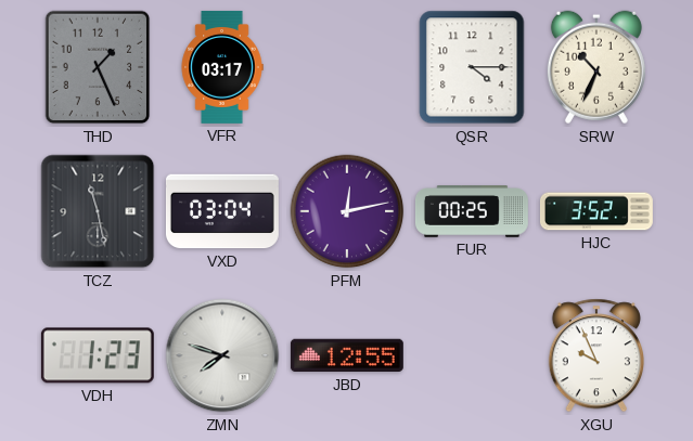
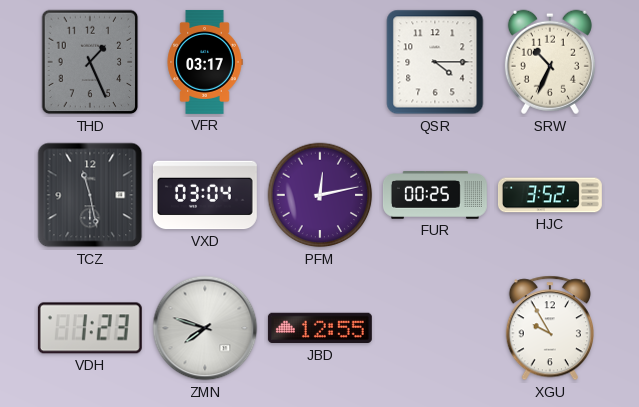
XGU: 9:56 -> 9:55 (550, 328)
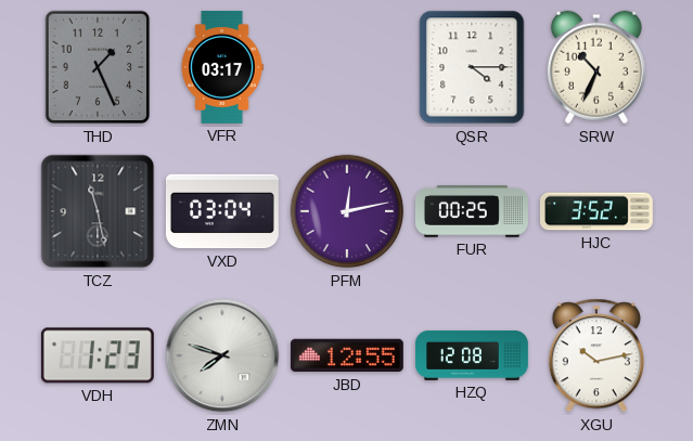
HZQ: none -> 12:08 (472, 355)
XGU: 9:55 -> 10:13 (596, 355)
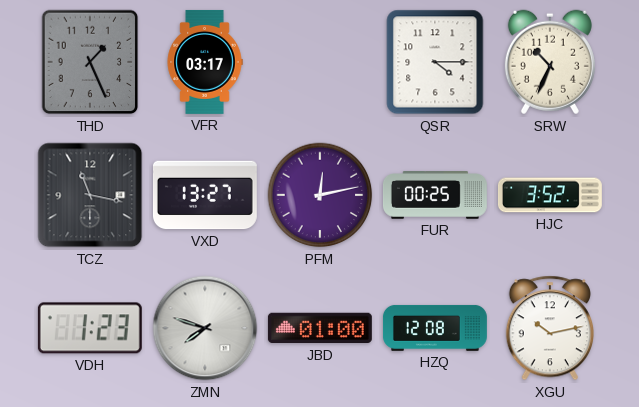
TCZ: 11:28 -> 11:17 (90, 195)
VXD: 03:04 -> 13:27 (205, 195)
JBD: 12:55 -> 01:00 (320, 328)
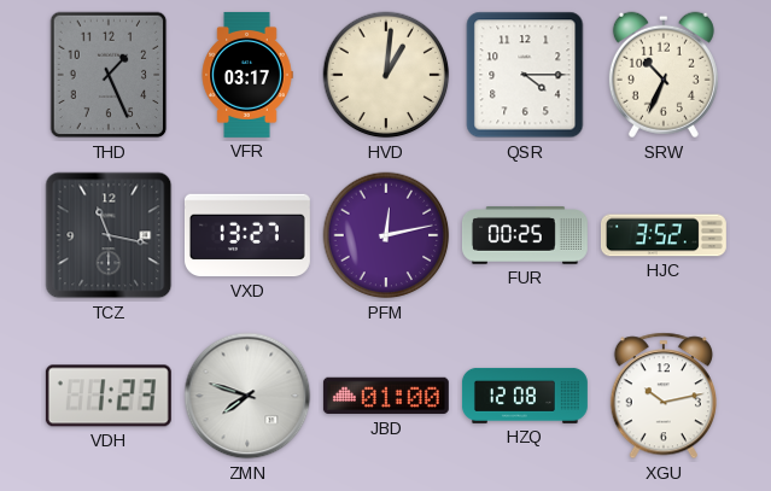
HVD: none -> 1:01 (386, 75)
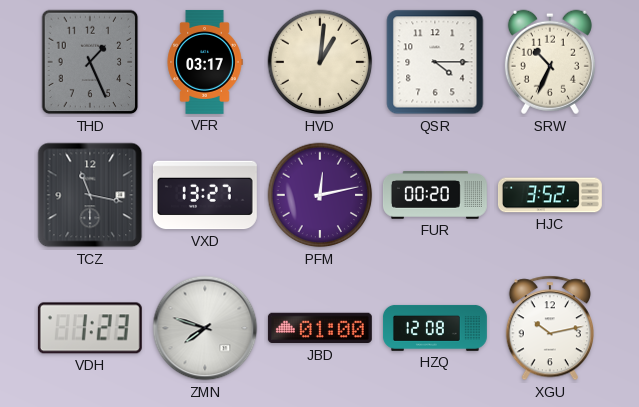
FUR: 00:25 -> 00:20 (435, 196)
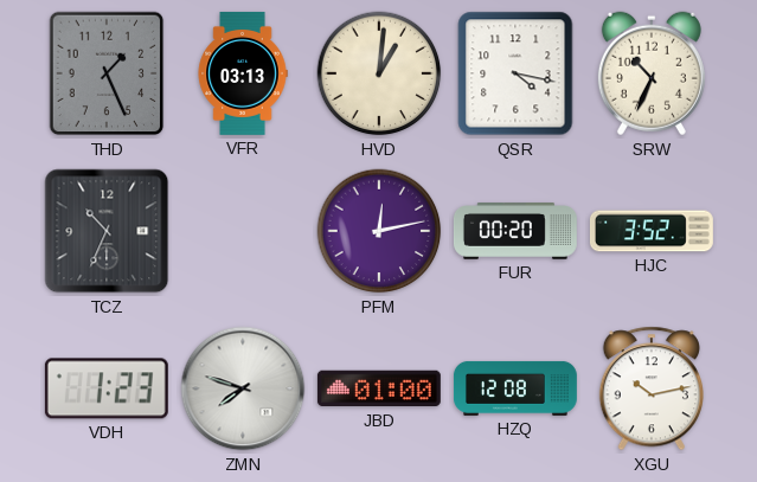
VFR: 03:17 -> 03:13 (243, 73)
QSR: 4:15 -> 4:17 (515, 73)
TCZ: 11:17 -> 10:34 (107, 231)
VXD: 13:27 -> none (205, 195)
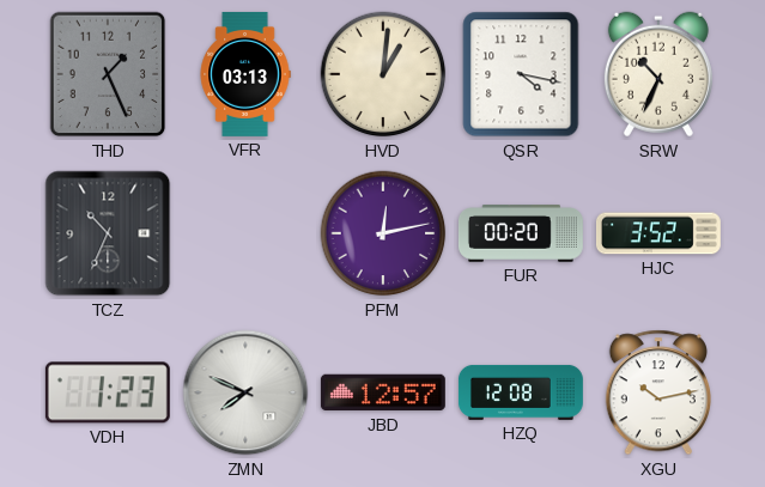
ZMN: 7:48 -> 7:49 (245, 392)
JBD: 01:00 -> 12:57 (383, 392)
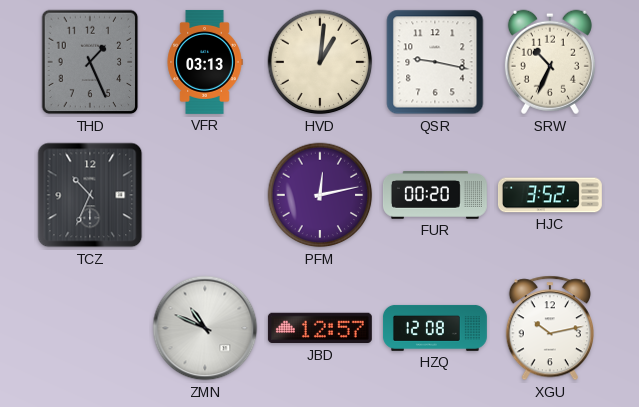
QSR: 4:17 -> 9:17 (435, 62)
VDH: 1:23 -> none (108, 392)
ZMN: 7:49 -> 10:49 (205, 328)
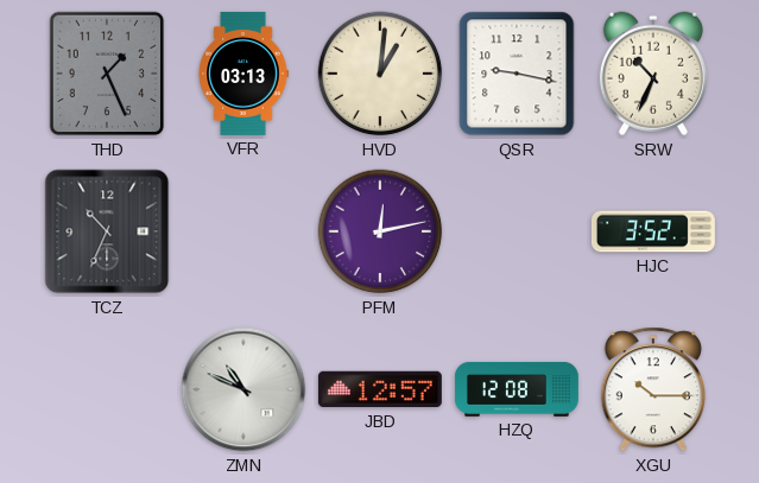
FUR: 00:20 -> none (435, 196)
XGU: 10:13 -> 10:15 (653, 389)
